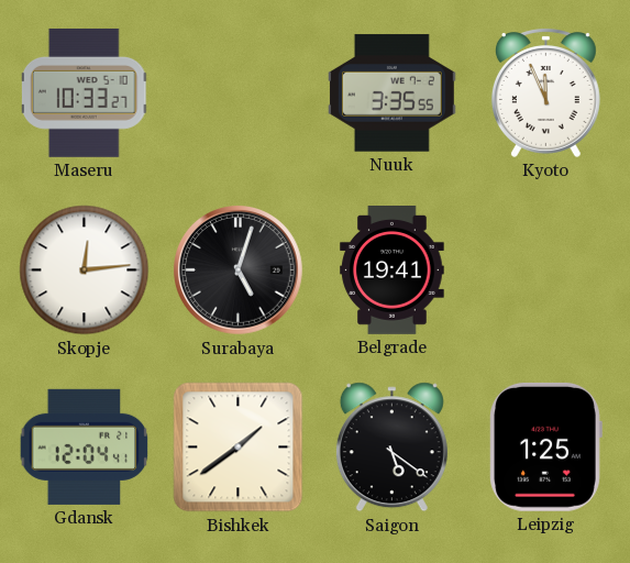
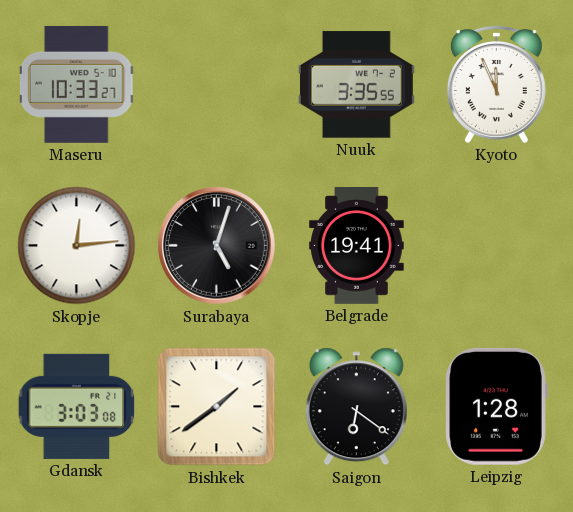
Gdansk: 12:04 -> 3:03 (77, 406)
Saigon: 5:21 -> 6:21 (356, 407)
Leipzig: 1:25 -> 1:28 (496, 406)
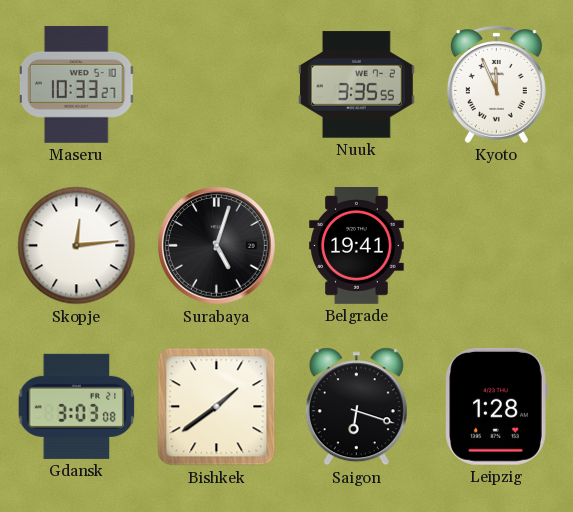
Saigon: 6:21 -> 6:18 (356, 407)
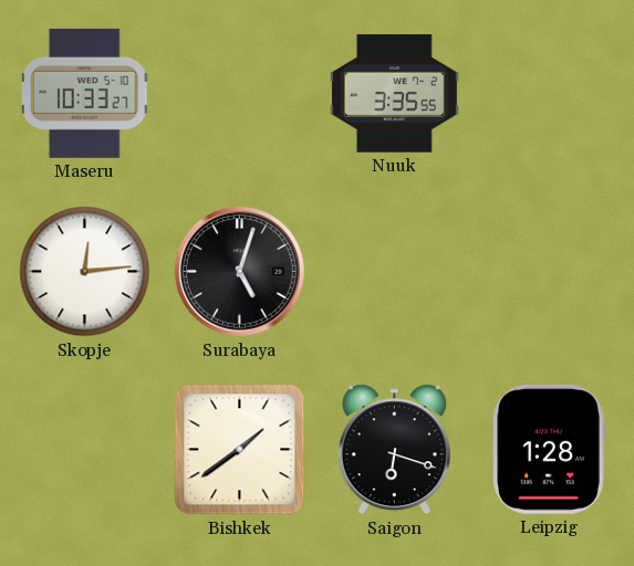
Kyoto: 11:56 -> none (496, 84)
Belgrade: 19:41 -> none (357, 246)
Gdansk: 3:03 -> none (77, 406)
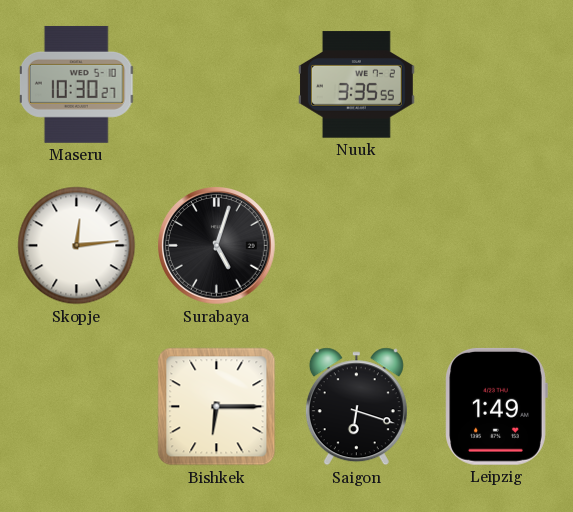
Maseru: 10:33 -> 10:30 (77, 84)
Bishkek: 1:39 -> 6:15 (217, 407)
Leipzig: 1:28 -> 1:49 (496, 406)
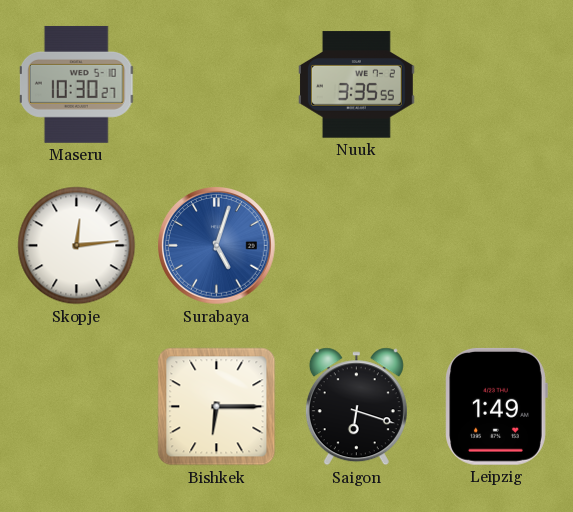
Surabaya dial: black -> blue (217, 246)
